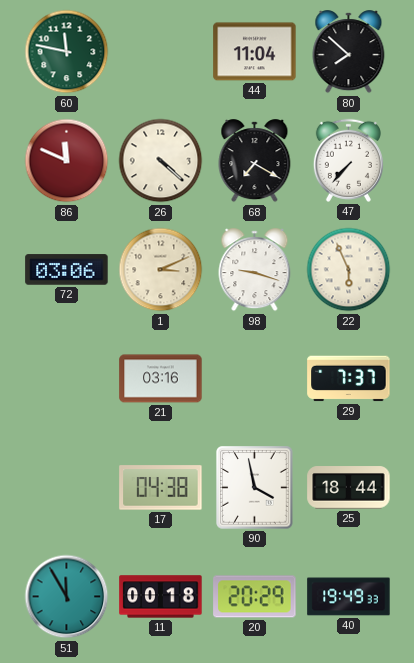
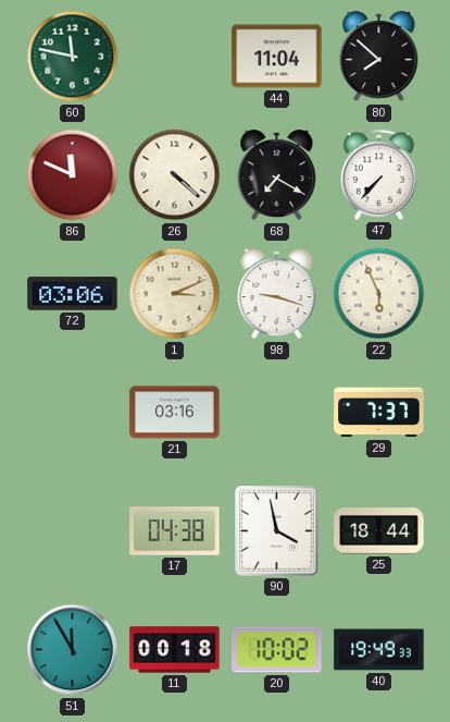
20: 20:29 -> 10:02 (277, 650)
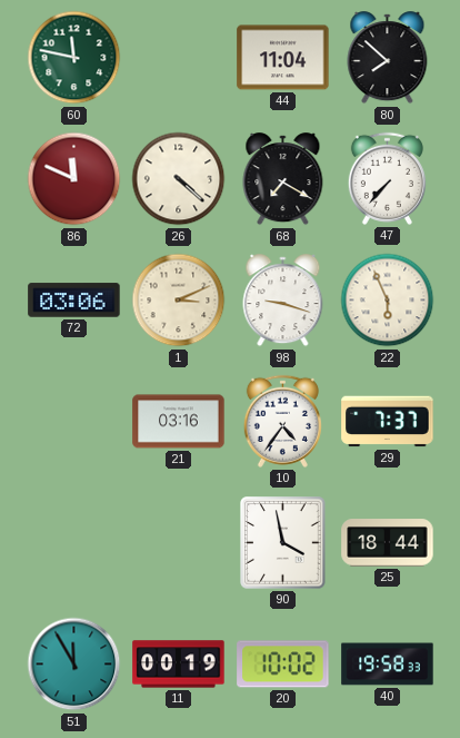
10: none -> 4:36 (282, 421)
17: 04:38 -> none (175, 531)
11: 00:18 -> 00:19 (179, 665)
40: 19:49 -> 19:58 (388, 665)
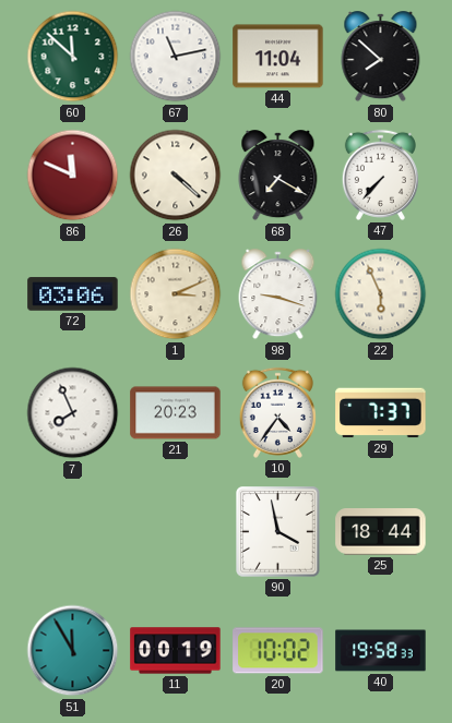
60: 11:47 -> 11:52 (73, 57)
67: none -> 11:13 (176, 57)
7: none -> 7:56 (73, 413)
21: 03:16 -> 20:23 (176, 413)
